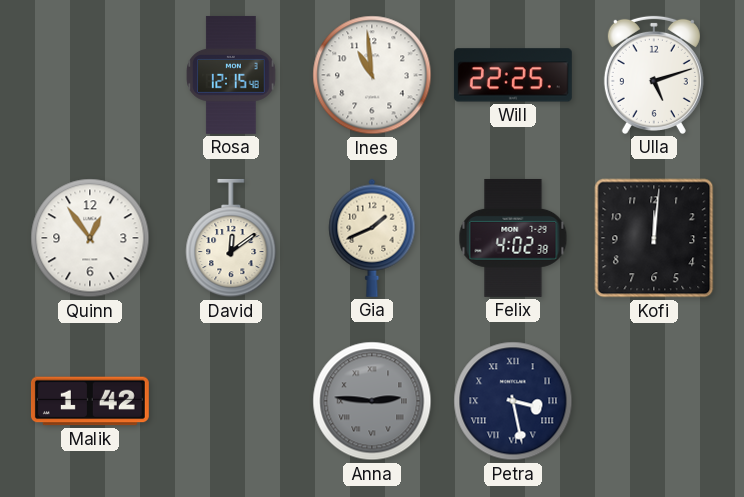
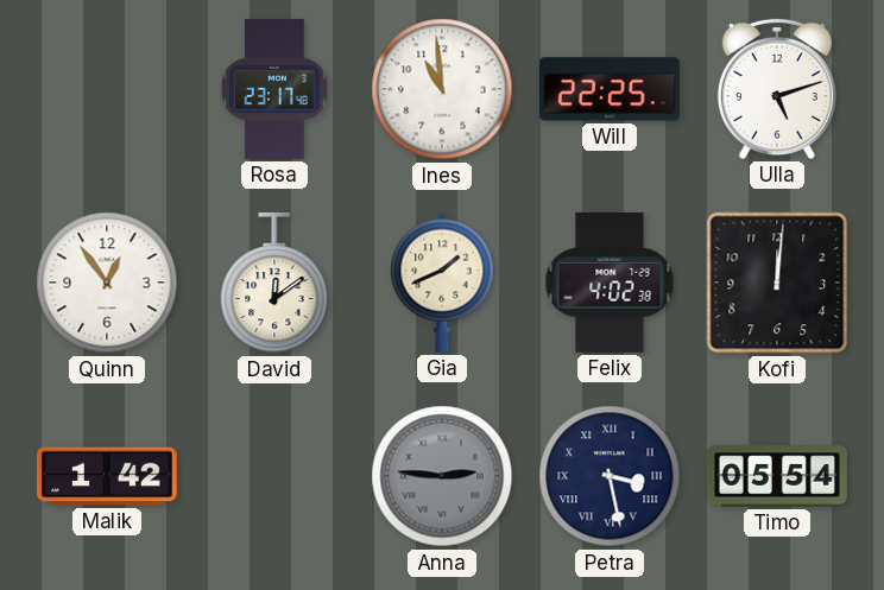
Rosa: 12:15 -> 23:17 (274, 89)
Timo: none -> 05:54 (777, 476)
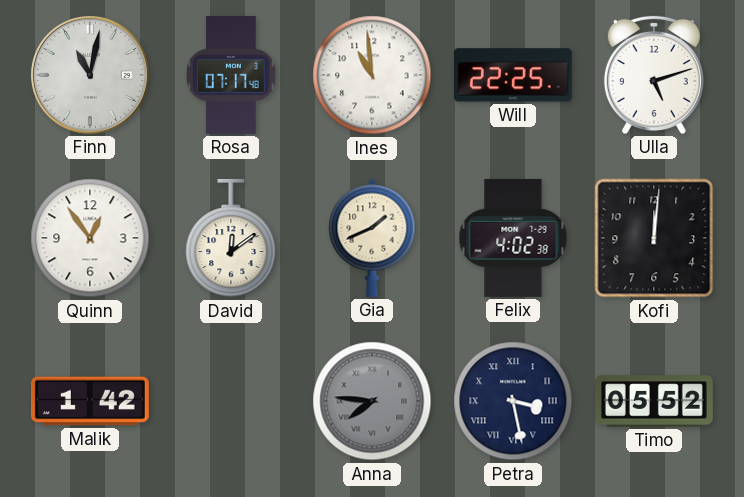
Finn: none -> 11:02 (90, 75)
Rosa: 23:17 -> 07:17 (231, 75)
Anna: 2:46 -> 7:46 (372, 401)
Timo: 05:54 -> 05:52 (654, 401)
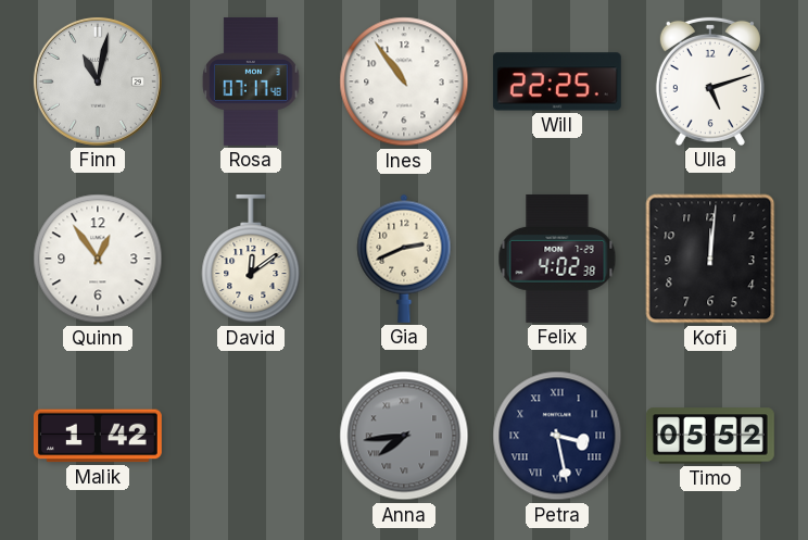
Ines: 10:59 -> 10:54 (404, 81)
Gia: 1:41 -> 2:41 (404, 259)
Anna: 7:46 -> 7:44 (404, 436)
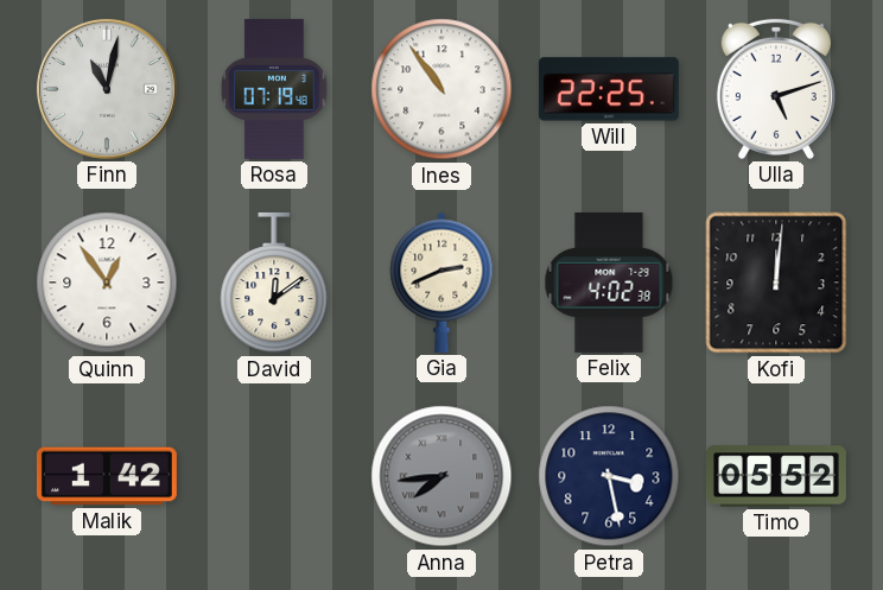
Rosa: 07:17 -> 07:19 (274, 89)
Petra numerals: Roman -> Arabic (609, 476)
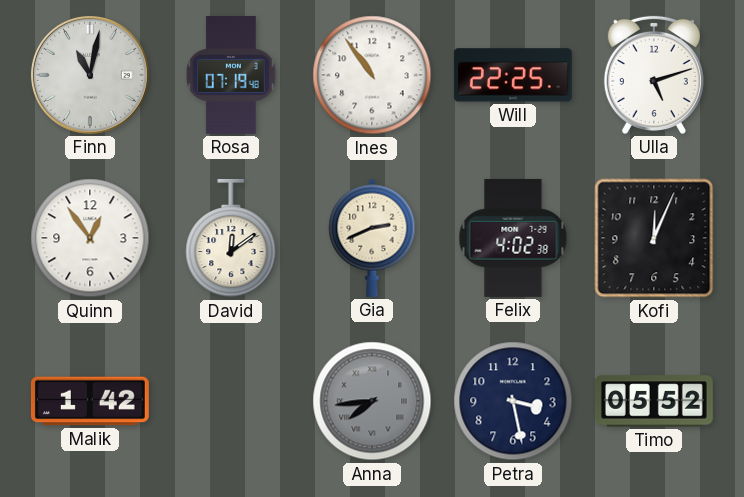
Kofi: 12:01 -> 12:04 (654, 238)
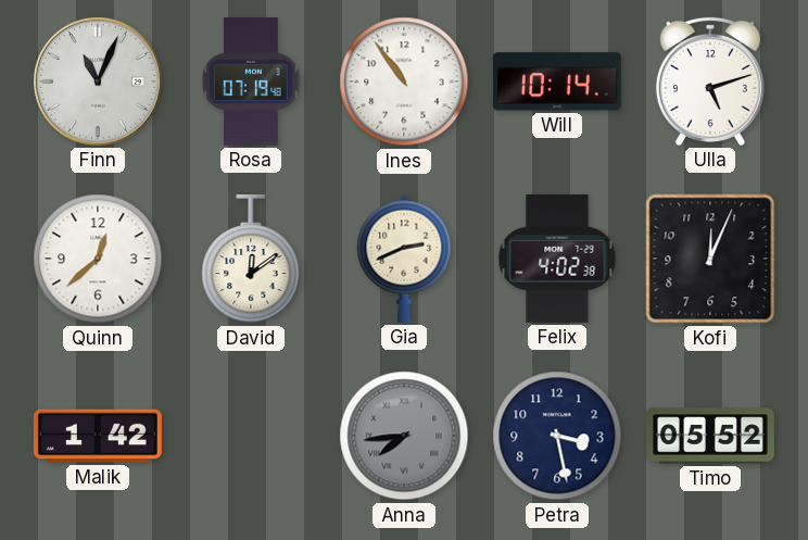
Finn: 11:02 -> 11:04 (98, 81)
Will: 22:25 -> 10:14 (557, 81)
Quinn: 12:54 -> 12:38 (98, 259)
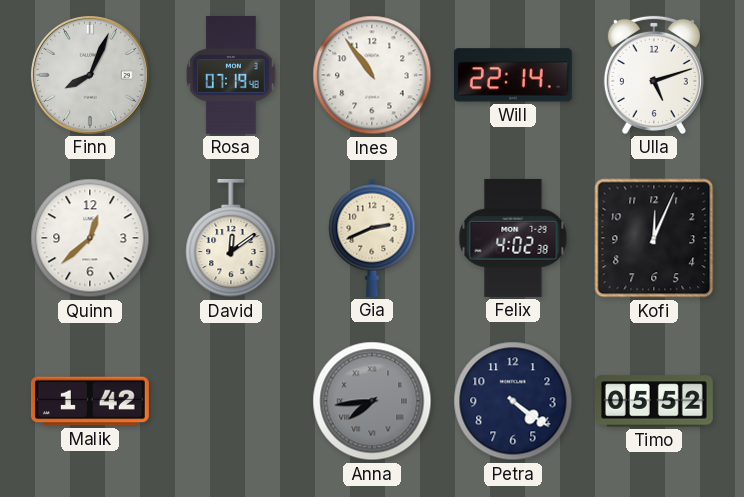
Finn: 11:04 -> 8:04 (90, 75)
Will: 10:14 -> 22:14 (513, 75)
Petra: 3:28 -> 4:21 (513, 401)
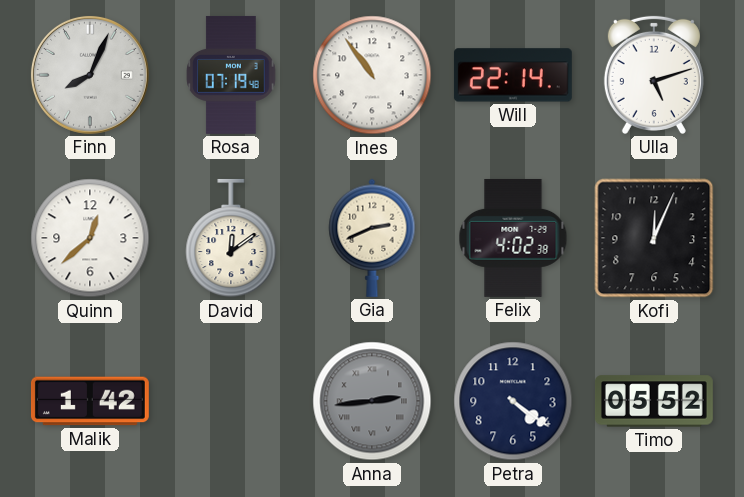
Anna: 7:44 -> 2:44 (372, 401)
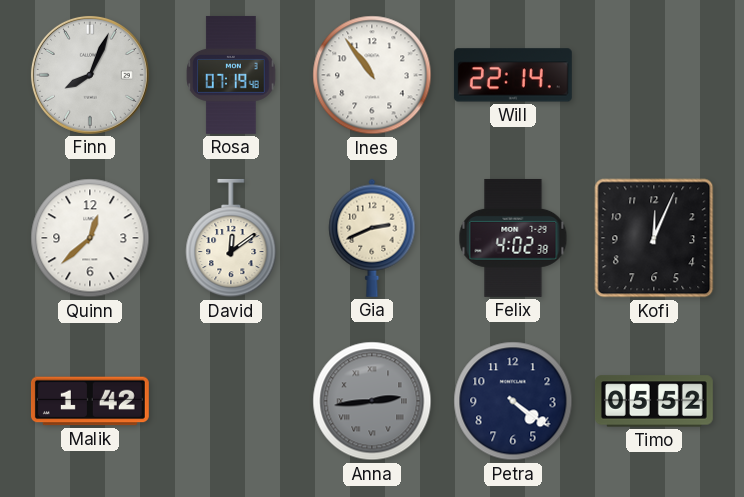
Ulla: 5:12 -> none (654, 75)
